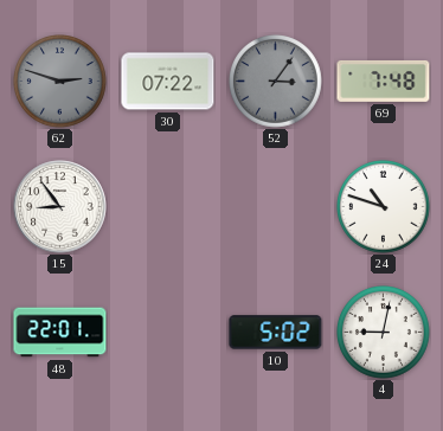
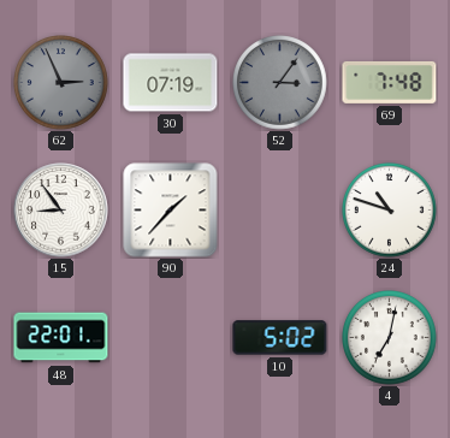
62: 2:48 -> 2:56 (61, 83)
30: 07:22 -> 07:19 (171, 83)
90: none -> 1:37 (171, 211)
4: 9:02 -> 7:02 (390, 338)
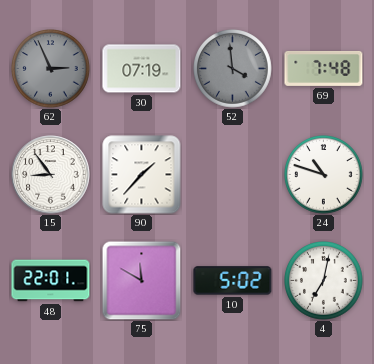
52: 3:06 -> 3:59 (233, 69)
75: none -> 11:50 (141, 280)
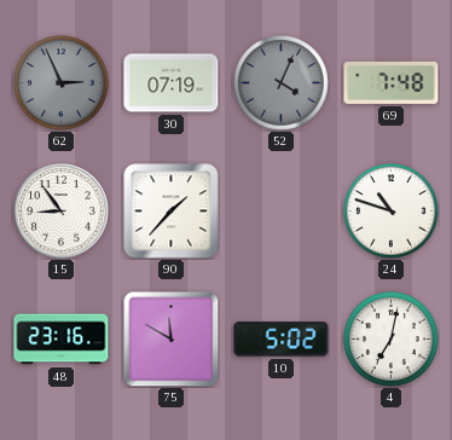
52: 3:59 -> 4:04 (282, 83)
48: 22:01 -> 23:16 (62, 340)
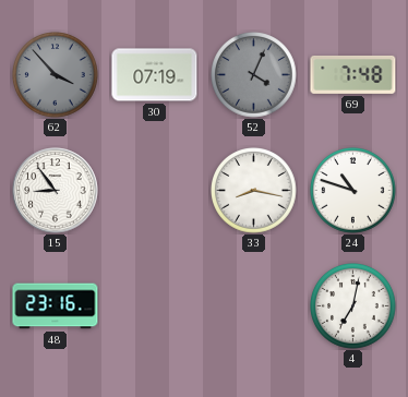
62: 2:56 -> 3:53 (56, 75)
90: 1:37 -> none (172, 212)
33: none -> 8:17 (254, 191)
75: 11:50 -> none (170, 338)
10: 5:02 -> none (282, 340)
